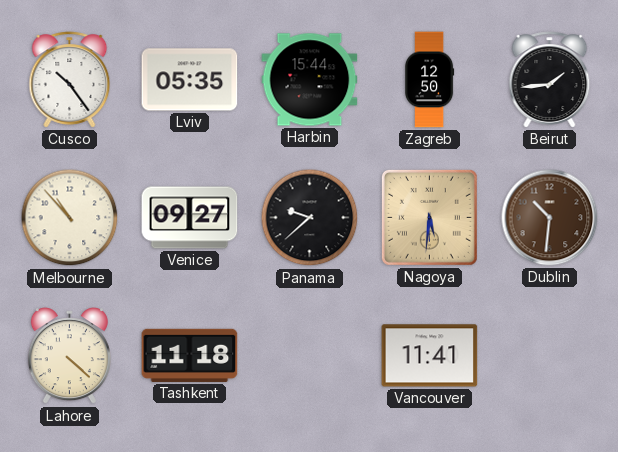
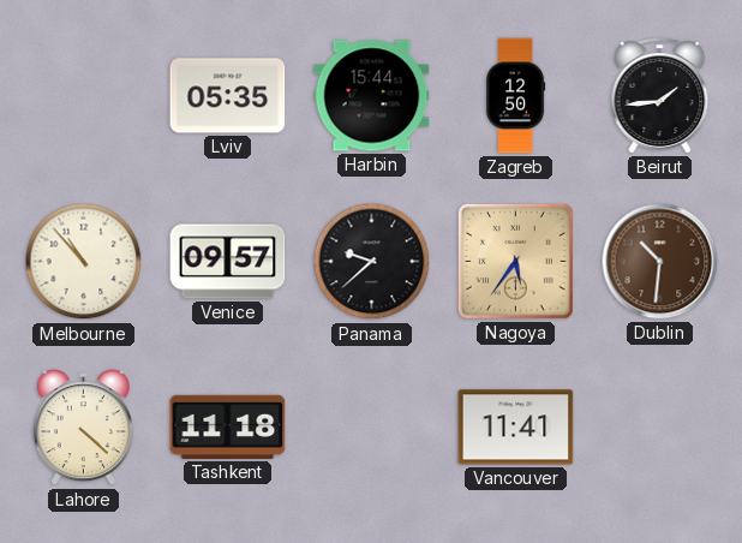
Cusco: 10:24 -> none (70, 80)
Venice: 09:27 -> 09:57 (228, 262)
Nagoya: 5:31 -> 5:36 (515, 261)
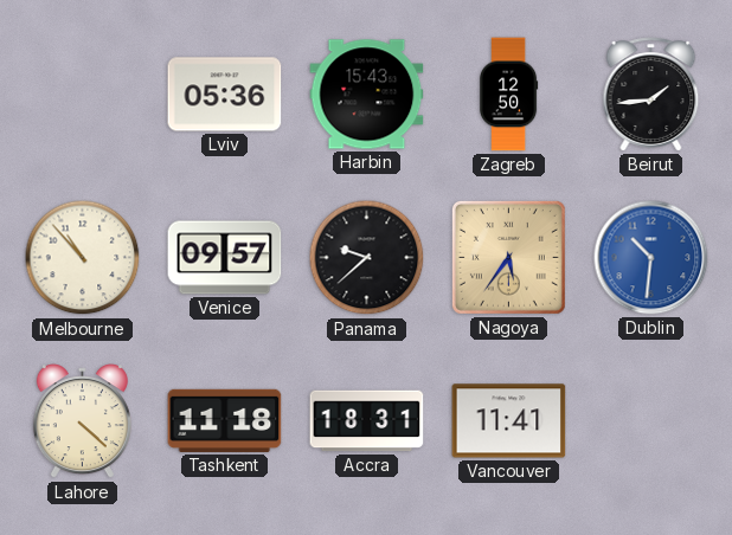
Lviv: 05:35 -> 05:36 (225, 95)
Harbin: 15:44 -> 15:43 (367, 95)
Dublin dial: brown -> blue (651, 258)
Accra: none -> 18:31 (367, 421)
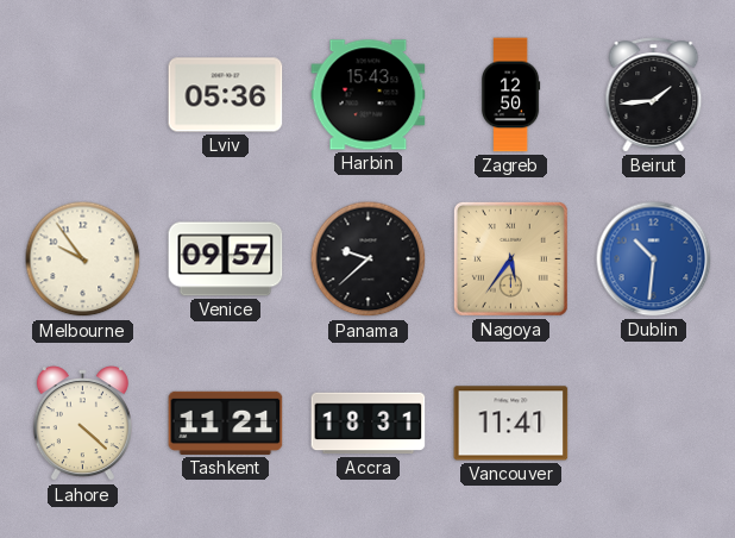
Melbourne: 10:53 -> 9:54 (83, 259)
Tashkent: 11:18 -> 11:21 (226, 423)
